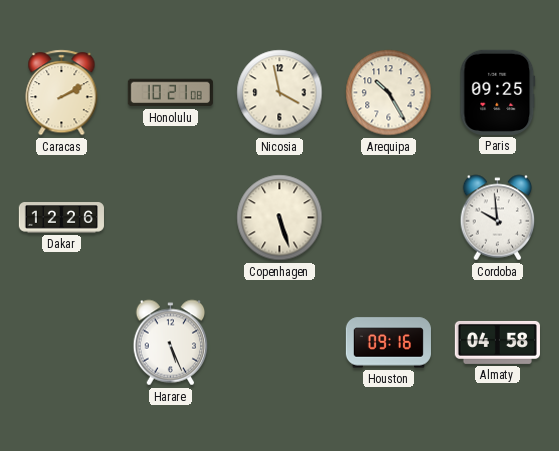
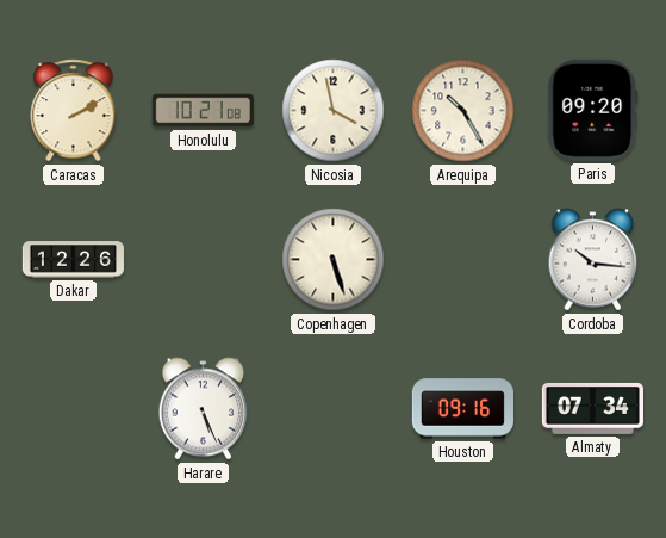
Paris: 09:25 -> 09:20 (593, 110)
Cordoba: 9:59 -> 10:16 (593, 260)
Almaty: 04:58 -> 07:34 (592, 408)
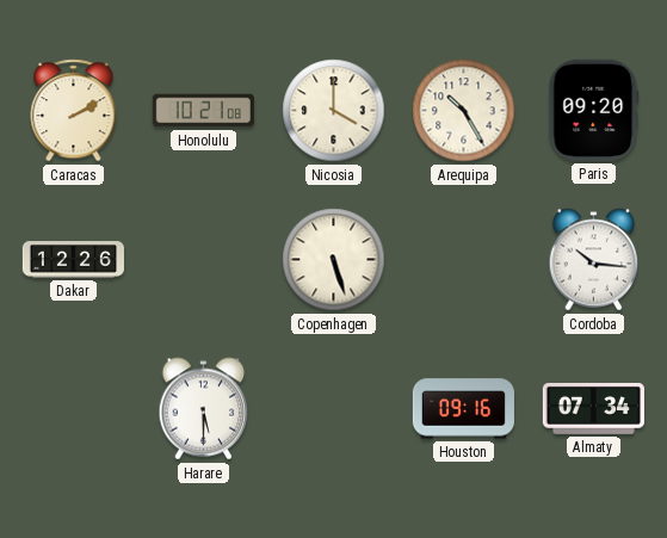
Nicosia: 3:58 -> 4:00 (334, 111)
Harare: 5:26 -> 5:30 (204, 409)
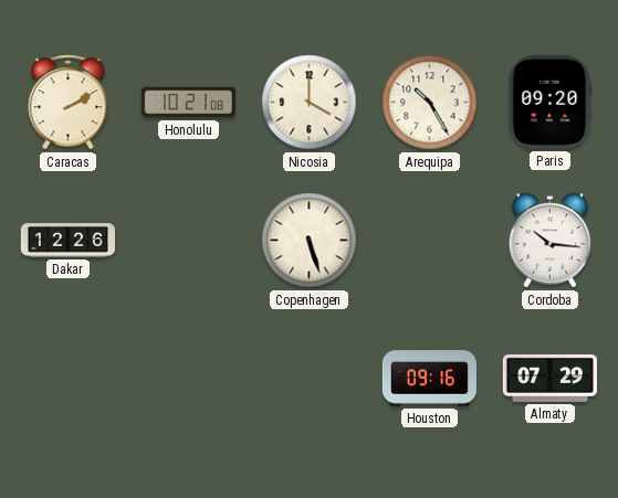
Harare: 5:30 -> none (204, 409)
Almaty: 07:34 -> 07:29 (549, 378)
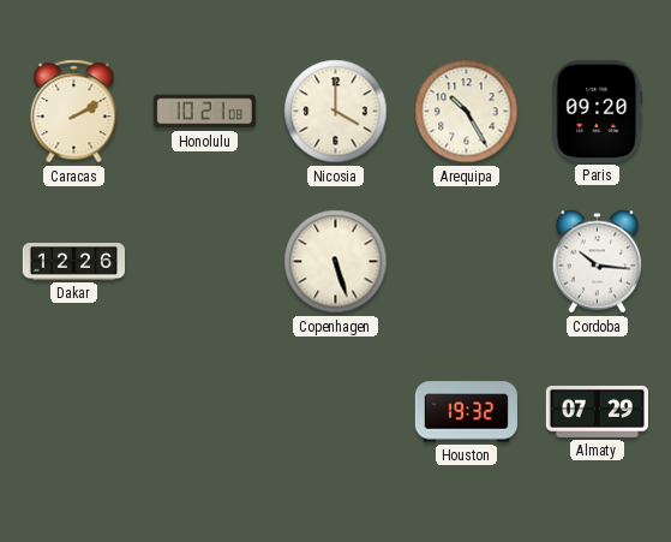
Houston: 09:16 -> 19:32 (466, 412)
